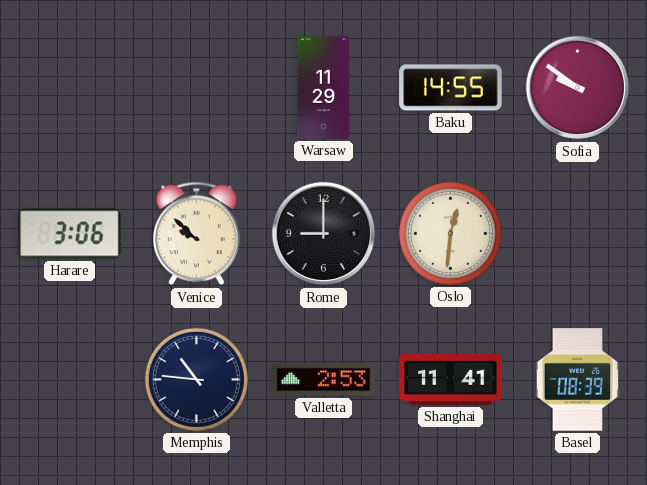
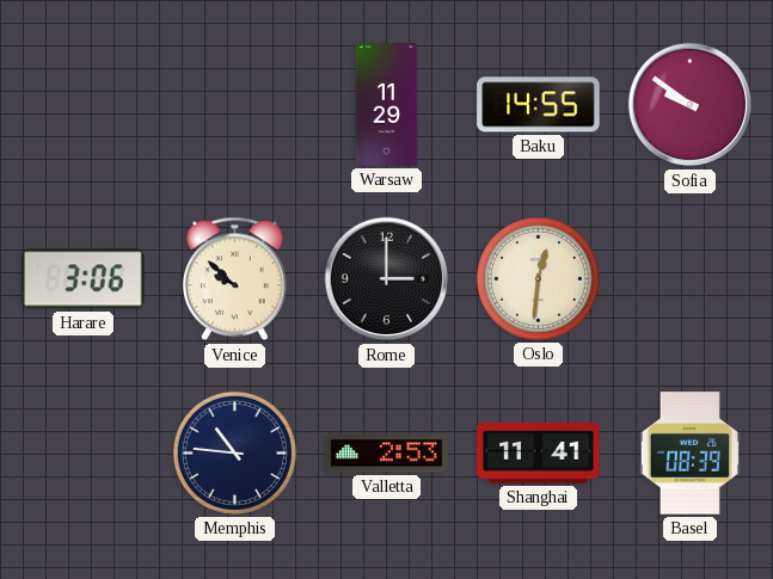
Rome: 9:00 -> 3:00 (387, 279)
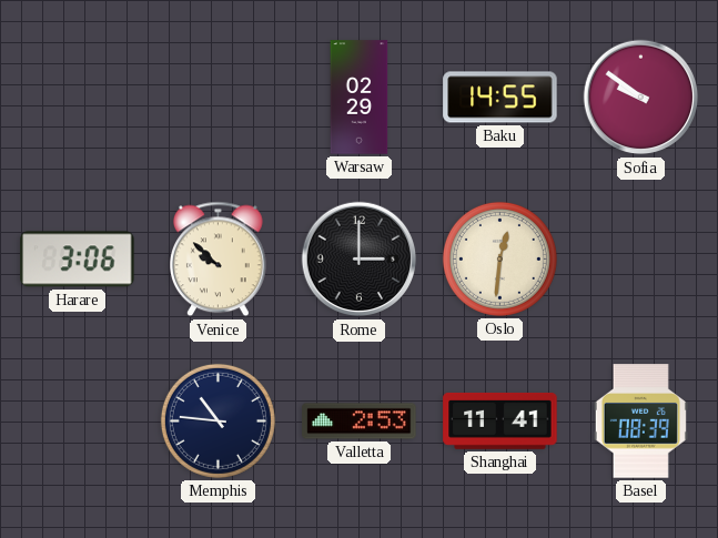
Warsaw: 11:29 -> 02:29 (360, 98)
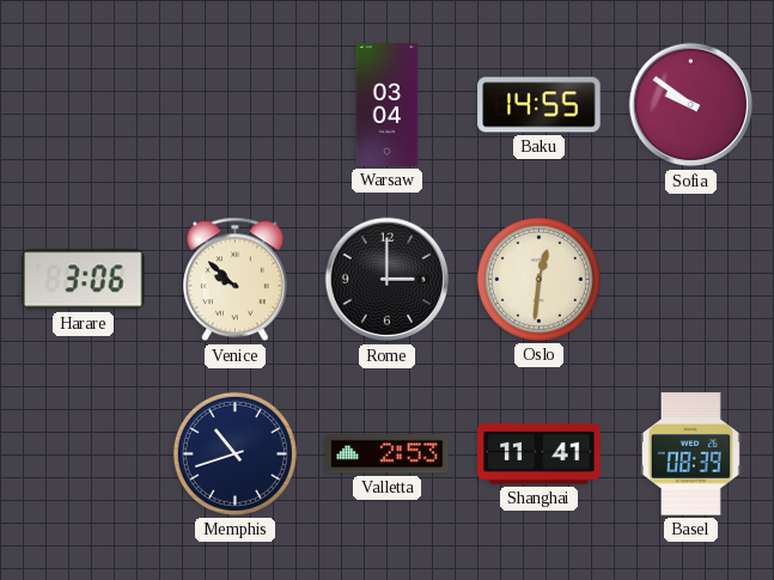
Warsaw: 02:29 -> 03:04 (388, 105)
Memphis: 10:46 -> 10:42 (234, 453)
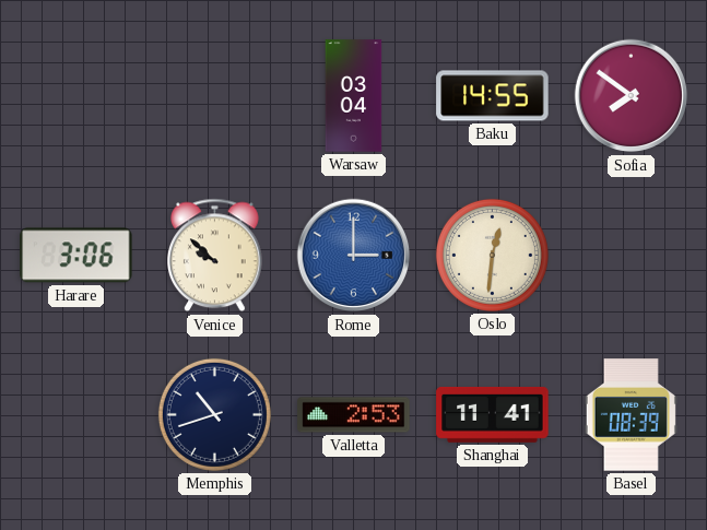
Sofia: 9:51 -> 7:51 (632, 96)
Rome dial: black -> blue (354, 256)
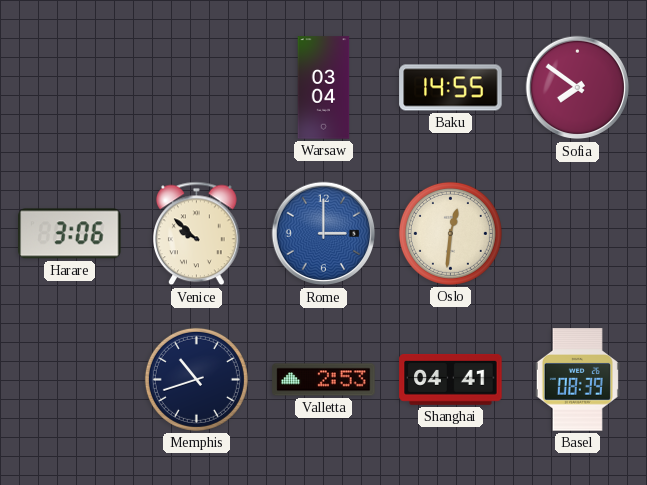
Shanghai: 11:41 -> 04:41 (451, 379)
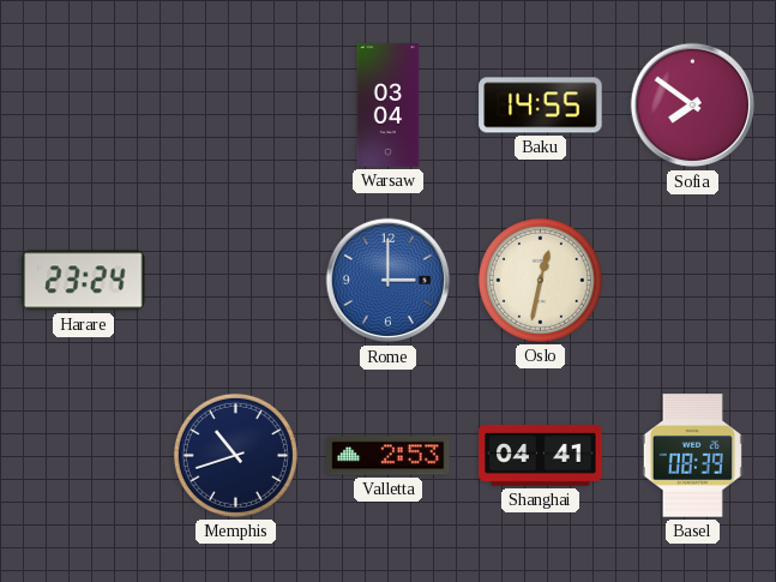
Harare: 3:06 -> 23:24 (84, 281)
Venice: 9:52 -> none (197, 234)
Oslo: 12:31 -> 12:32 (540, 280)
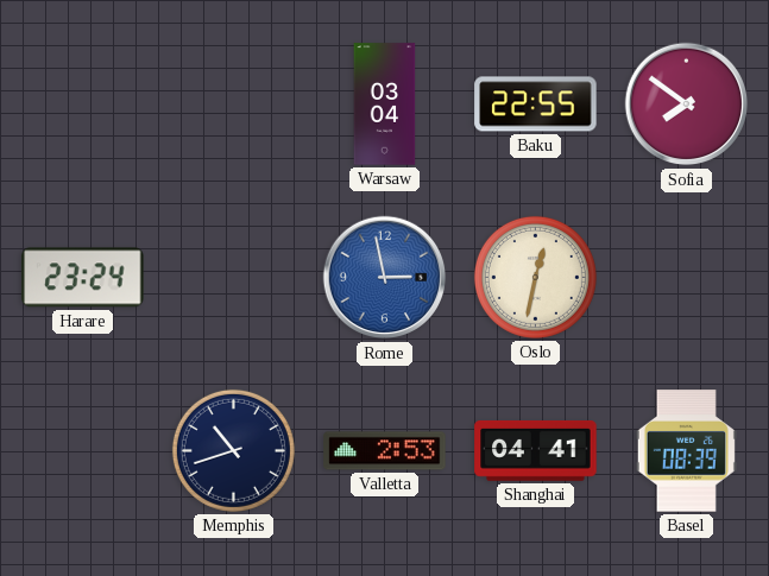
Baku: 14:55 -> 22:55 (536, 105)
Rome: 3:00 -> 2:58 (385, 278)
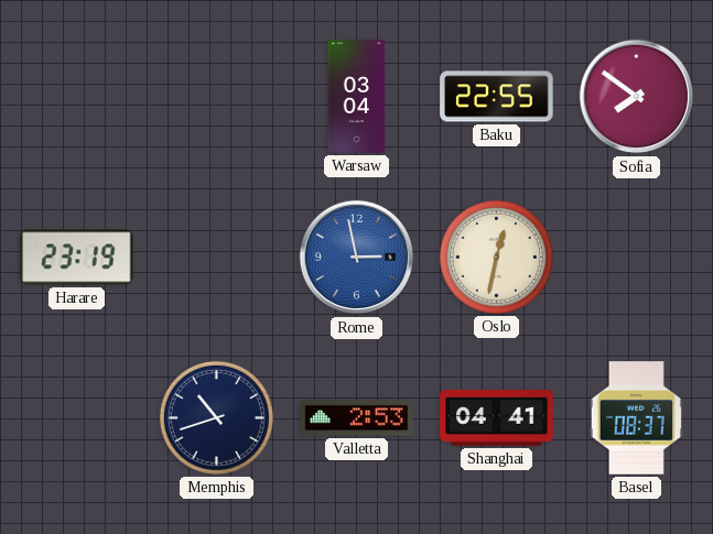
Harare: 23:24 -> 23:19 (77, 258)
Basel: 08:39 -> 08:37 (636, 418)
